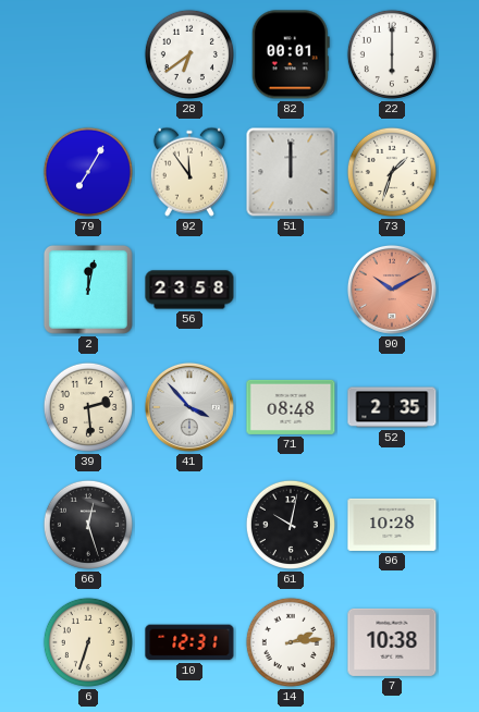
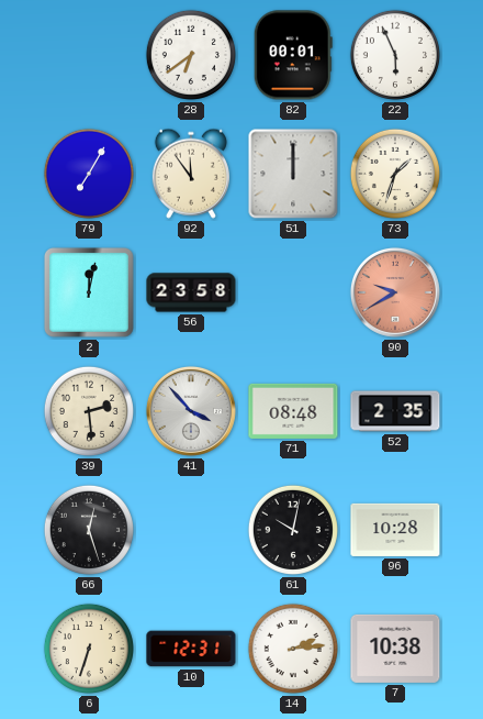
22: 6:00 -> 5:56 (395, 55)
90: 10:10 -> 9:40 (395, 292)
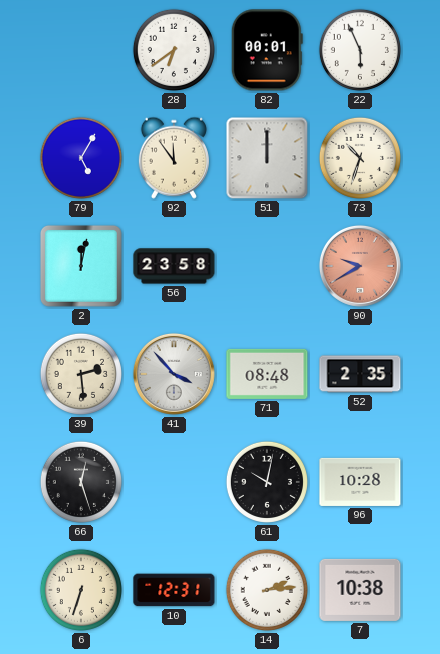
79: 7:05 -> 5:05 (81, 158)
73: 1:33 -> 10:33 (360, 158)
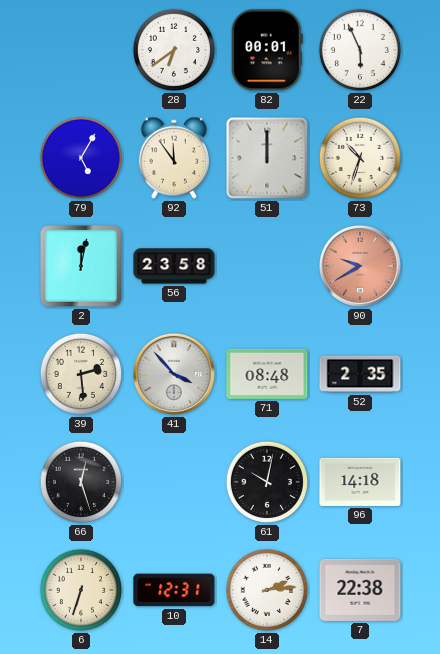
96: 10:28 -> 14:18 (360, 482)
7: 10:38 -> 22:38 (360, 590)
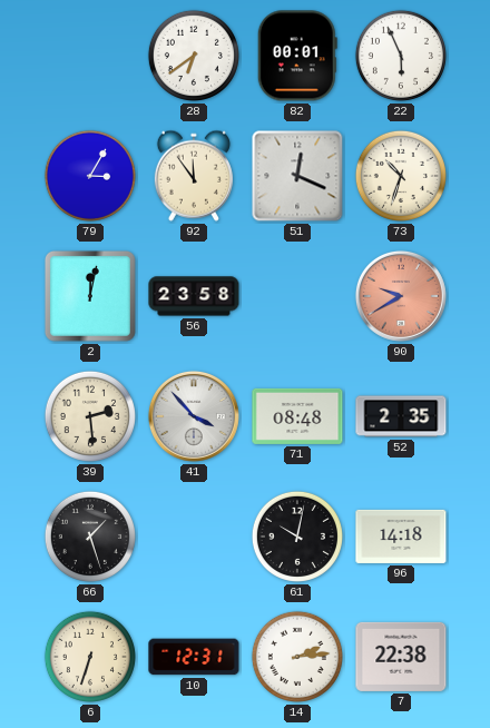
79: 5:05 -> 3:05 (90, 176)
51: 12:00 -> 12:19 (297, 176)
66: 12:27 -> 1:27 (90, 537)
